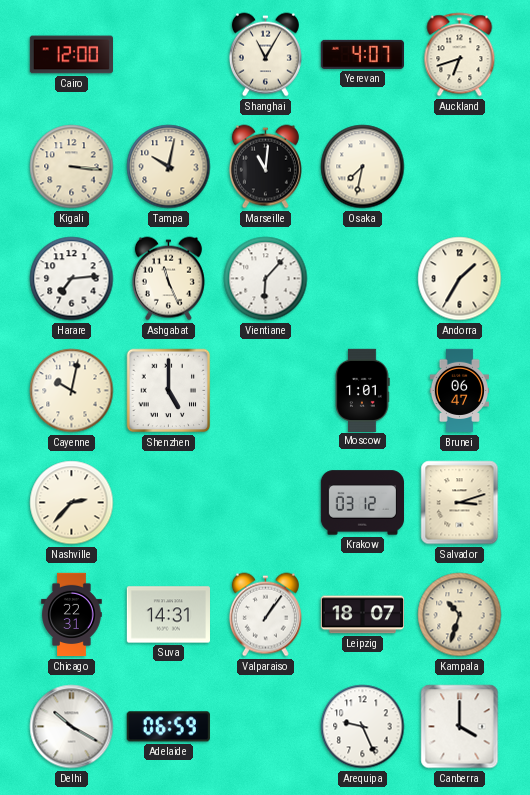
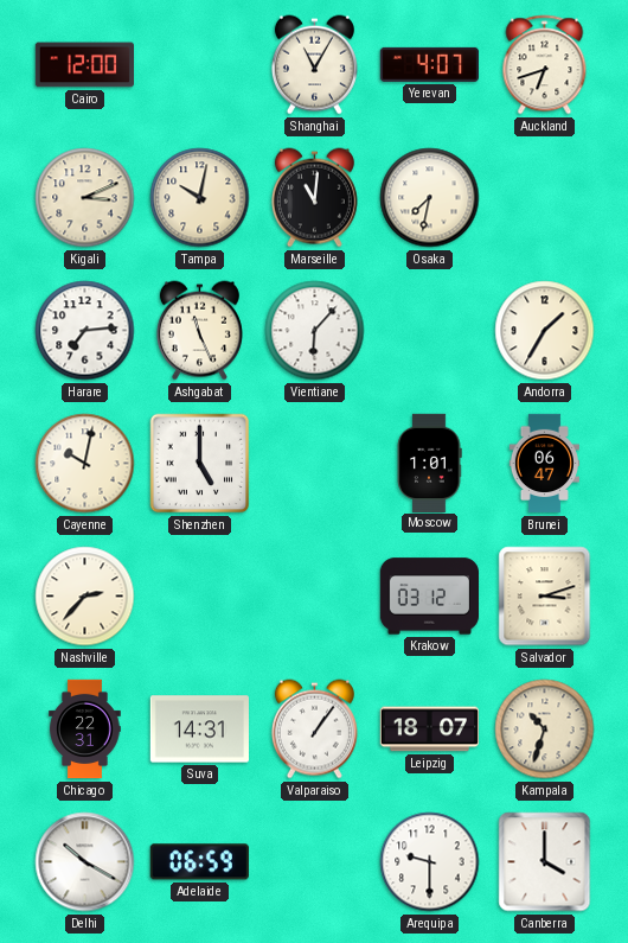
Kigali: 3:16 -> 3:11 (85, 198)
Arequipa: 9:26 -> 9:30 (430, 862)
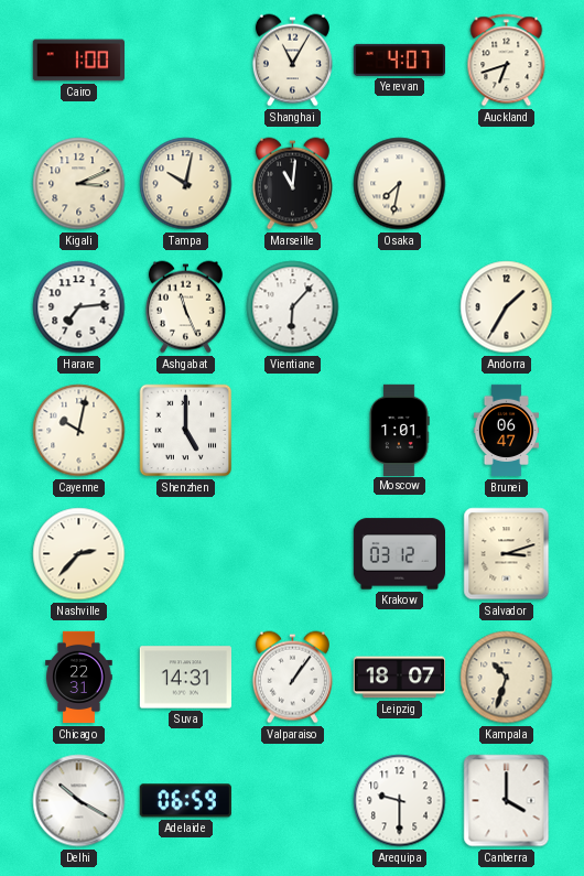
Cairo: 12:00 -> 1:00 (78, 61)
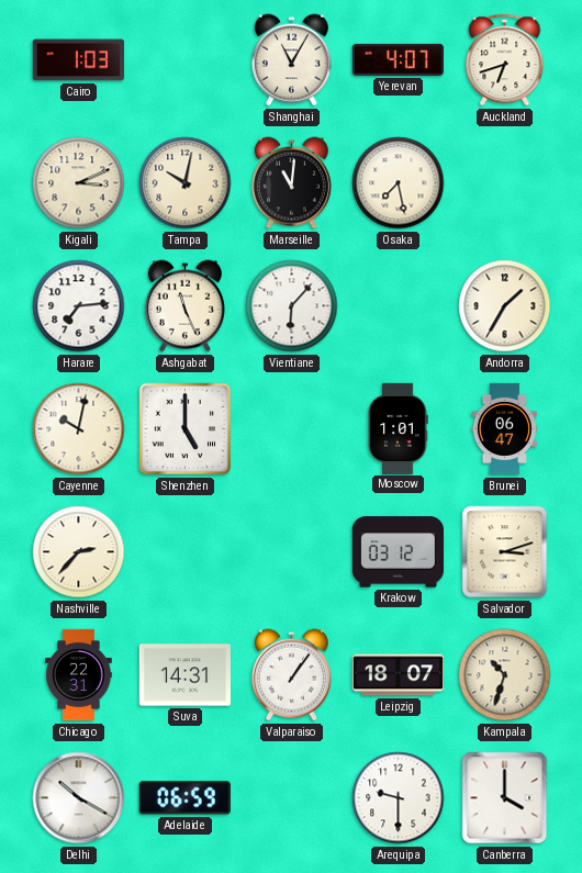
Cairo: 1:00 -> 1:03 (78, 60)
Osaka: 7:32 -> 7:28 (399, 183)
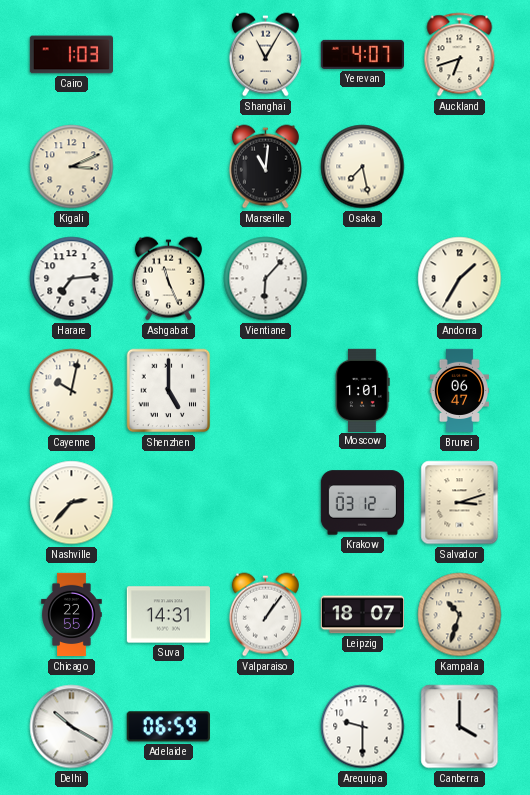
Tampa: 10:02 -> none (186, 183)
Chicago: 22:31 -> 22:55 (72, 615)
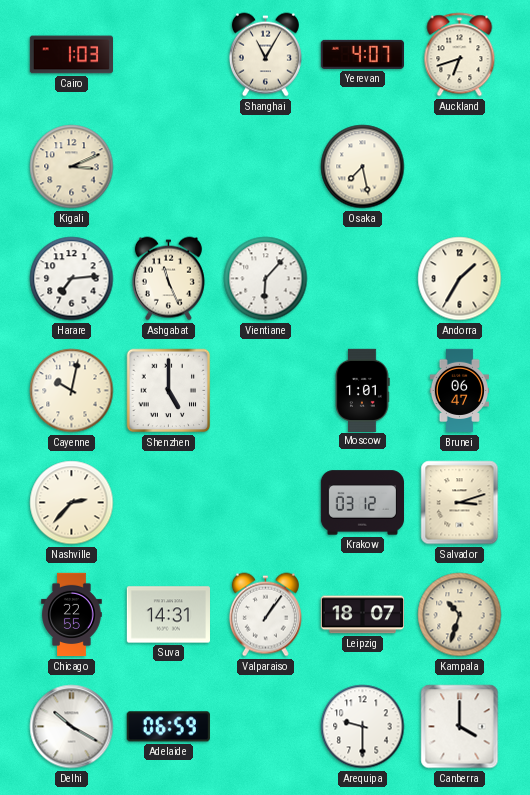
Marseille: 11:01 -> none (265, 167)
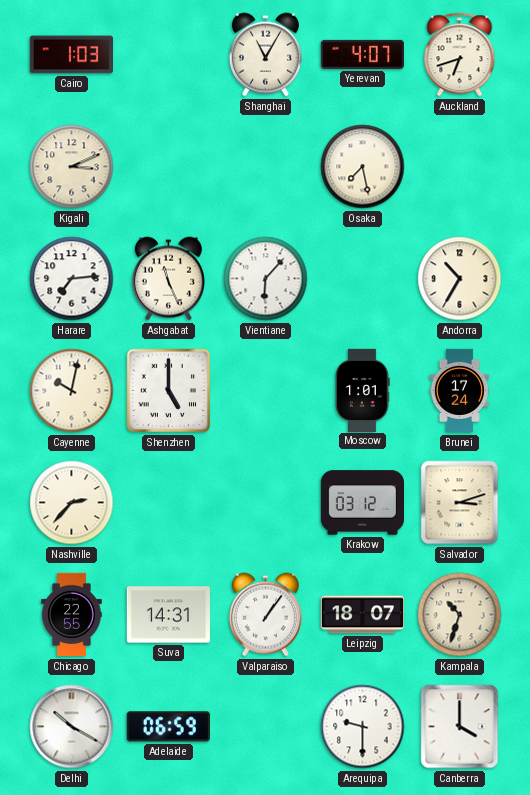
Andorra: 1:35 -> 10:35 (460, 279)
Brunei: 06:47 -> 17:24 (459, 391)
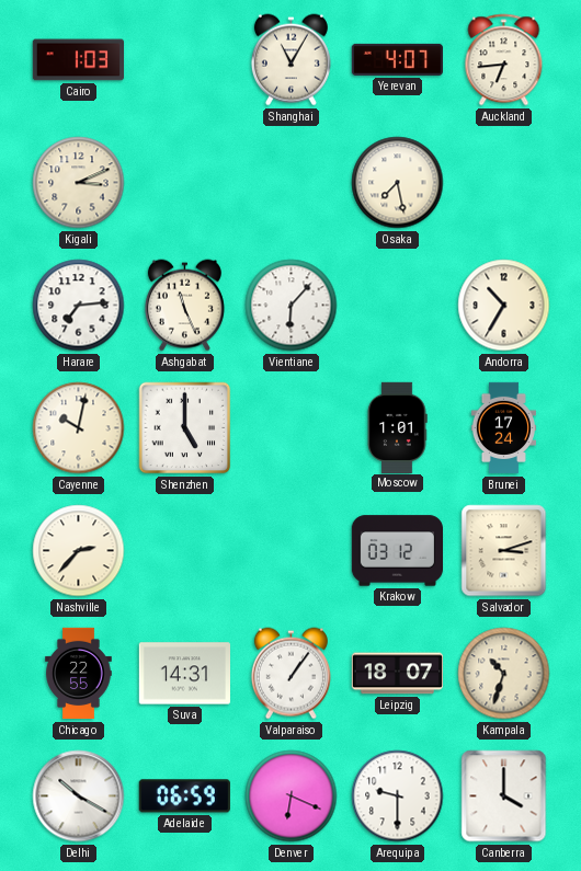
Auckland: 6:42 -> 6:44 (504, 60)
Denver: none -> 6:19 (292, 796)
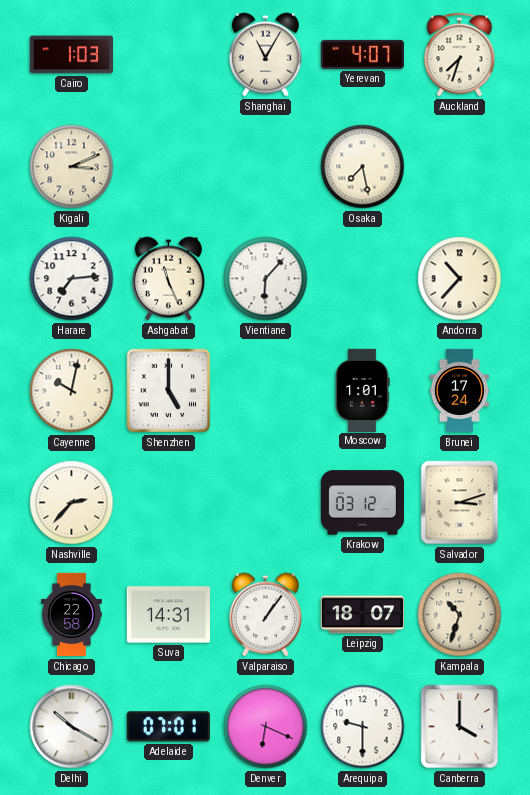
Auckland: 6:44 -> 7:33 (460, 55)
Andorra: 10:35 -> 10:37 (460, 279)
Chicago: 22:55 -> 22:58 (72, 615)
Adelaide: 06:59 -> 07:01 (168, 727)
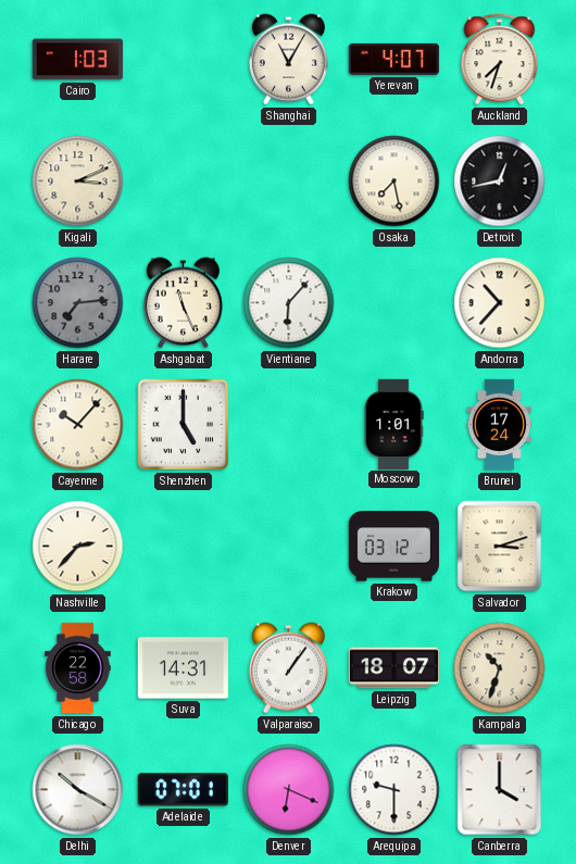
Detroit: none -> 12:43 (500, 181)
Harare dial: white -> grey (78, 303)
Cayenne: 10:02 -> 10:07 (78, 425)
